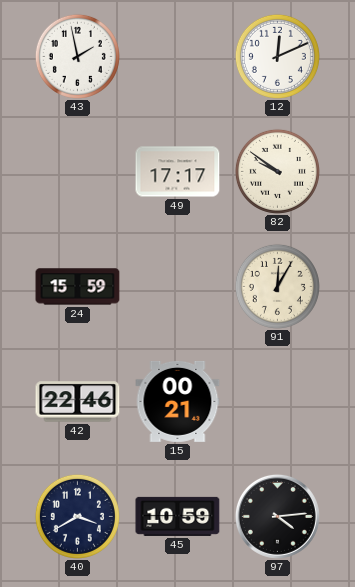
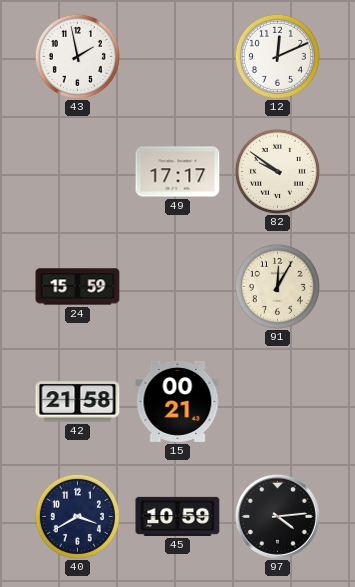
42: 22:46 -> 21:58 (78, 402)
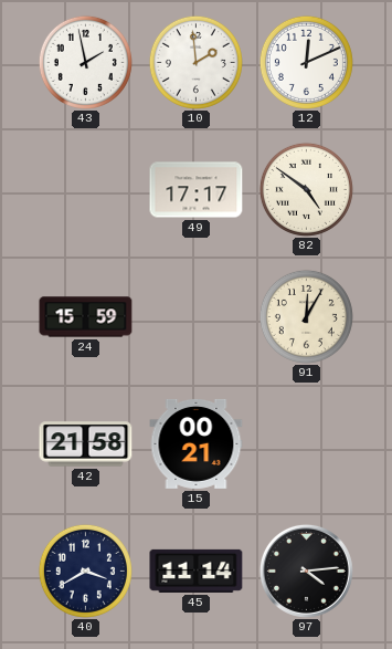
10: none -> 1:59 (195, 62)
82: 9:51 -> 4:51 (306, 189)
45: 10:59 -> 11:14 (197, 571)
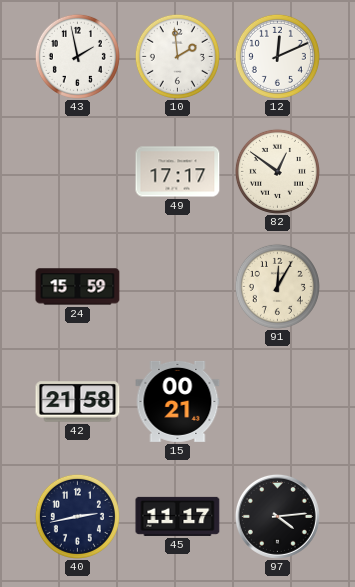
82: 4:51 -> 12:51 (277, 171)
40: 3:40 -> 2:43 (77, 516)
45: 11:14 -> 11:17 (178, 516)
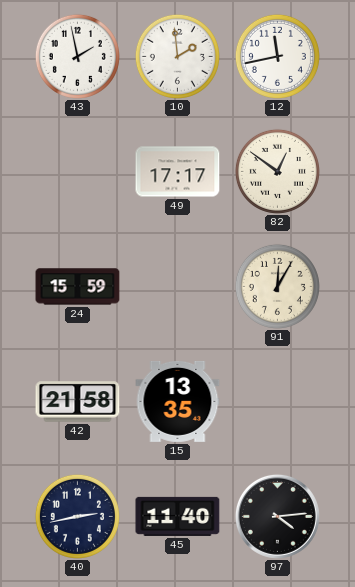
12: 12:11 -> 11:43 (277, 56)
15: 00:21 -> 13:35 (178, 401)
45: 11:17 -> 11:40 (178, 516)
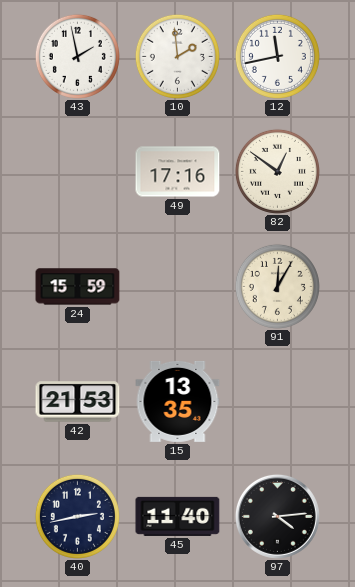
49: 17:17 -> 17:16 (178, 172)
42: 21:58 -> 21:53 (78, 402)
